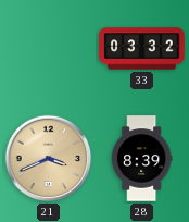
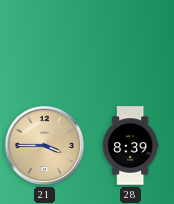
33: 03:32 -> none (142, 49)
21: 3:41 -> 3:45 (45, 146)
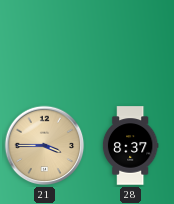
28: 8:39 -> 8:37 (130, 146)
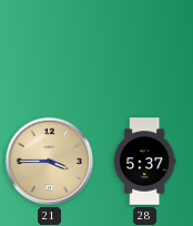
28: 8:37 -> 5:37 (144, 162)
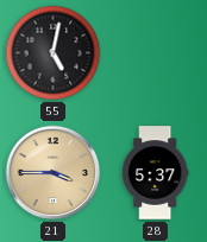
55: none -> 5:02 (54, 53)
